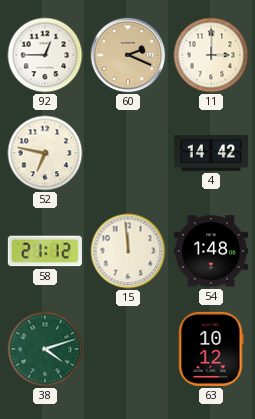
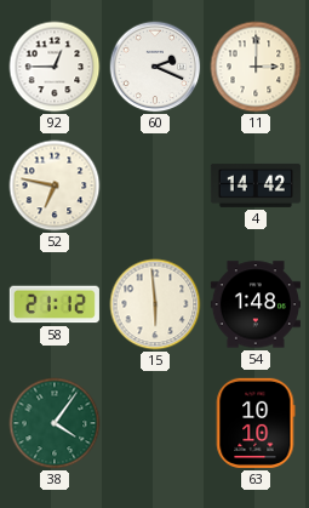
60 dial: champagne -> white (155, 67)
15: 11:59 -> 5:59 (155, 304)
38: 4:12 -> 4:06 (55, 423)
63: 10:12 -> 10:10 (256, 423)
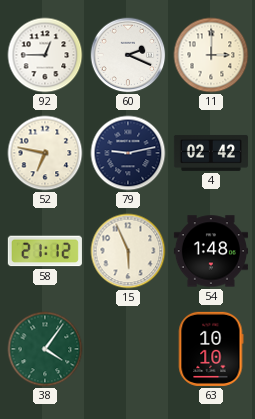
79: none -> 9:13 (128, 153)
4: 14:42 -> 02:42 (211, 153)
15: 5:59 -> 5:56 (128, 251)
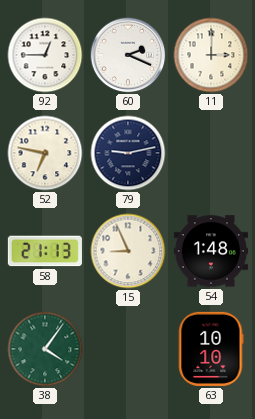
4: 02:42 -> none (211, 153)
58: 21:12 -> 21:13 (45, 251)
15: 5:56 -> 8:56 (128, 251)
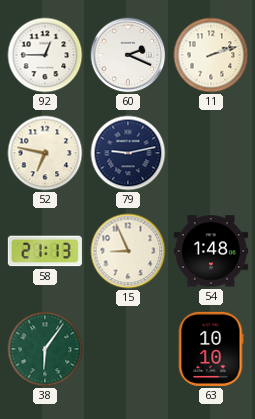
11: 3:00 -> 2:12 (211, 55)
38: 4:06 -> 6:06 (45, 349)
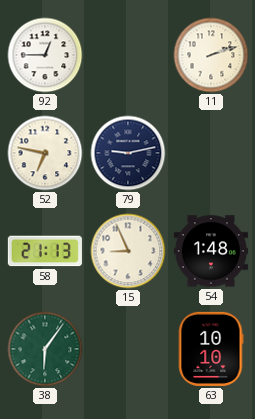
60: 2:19 -> none (128, 55)
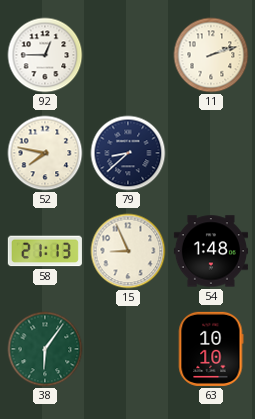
52: 6:47 -> 7:47 (45, 153)
79: 9:13 -> 8:38 (128, 153)
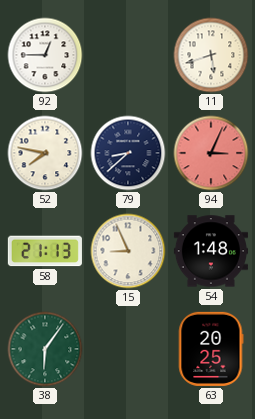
11: 2:12 -> 5:42 (211, 55)
94: none -> 3:04 (211, 153)
63: 10:10 -> 20:25 (211, 349)
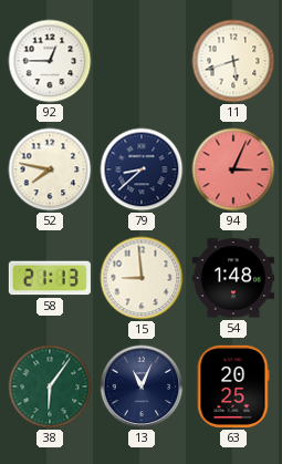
15: 8:56 -> 8:59 (142, 278)
13: none -> 11:04 (142, 386)
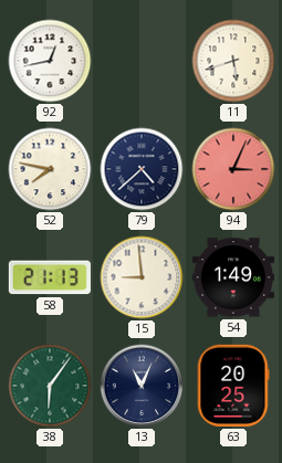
92: 12:45 -> 12:43 (50, 61)
79: 8:38 -> 4:38 (142, 169)
54: 1:48 -> 1:49 (233, 277)
